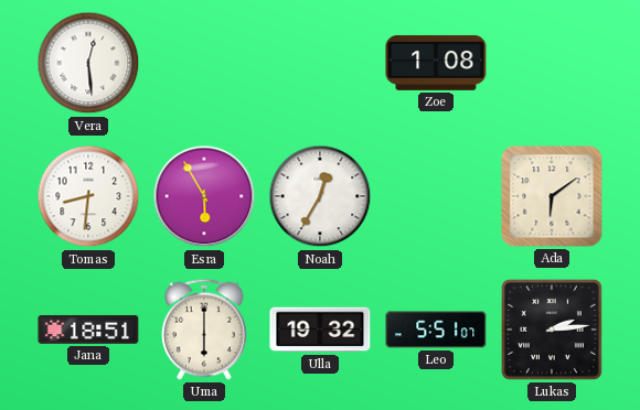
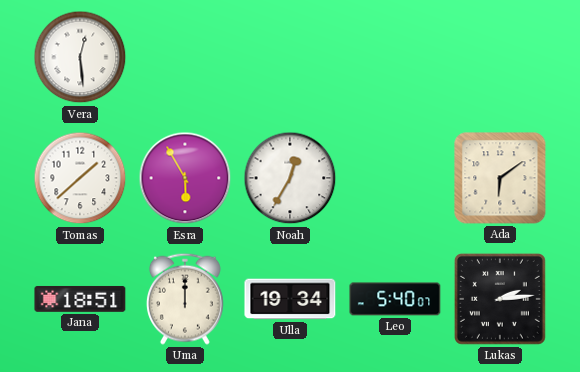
Zoe: 1:08 -> none (436, 63)
Tomas: 8:31 -> 1:38 (80, 178)
Uma: 6:00 -> 12:00 (185, 299)
Ulla: 19:32 -> 19:34 (290, 299)
Leo: 5:51 -> 5:40 (395, 299)
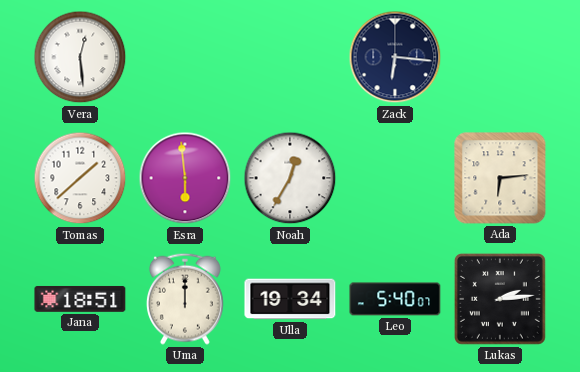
Zack: none -> 6:16 (395, 57)
Esra: 5:55 -> 5:59 (185, 178)
Ada: 6:09 -> 6:14 (500, 178)
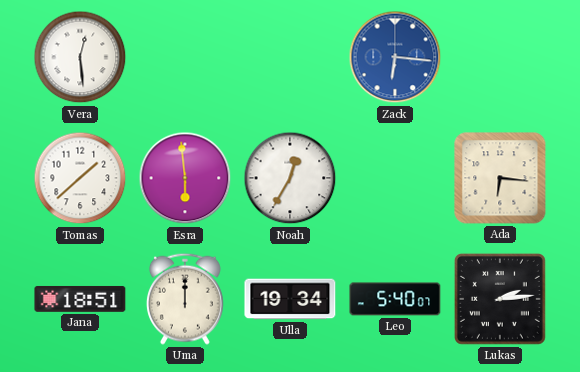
Zack dial: navy -> blue (395, 57)
Ada: 6:14 -> 6:16 (500, 178)
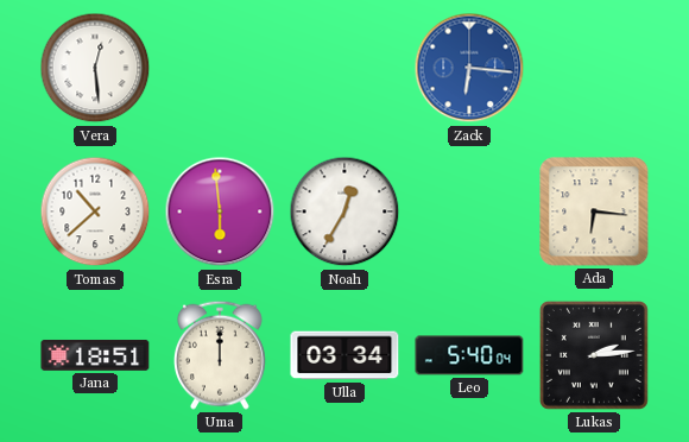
Tomas: 1:38 -> 10:38 (95, 211)
Ulla: 19:34 -> 03:34 (344, 355)
Leo: 5:40:07 -> 5:40:04 (469, 355)
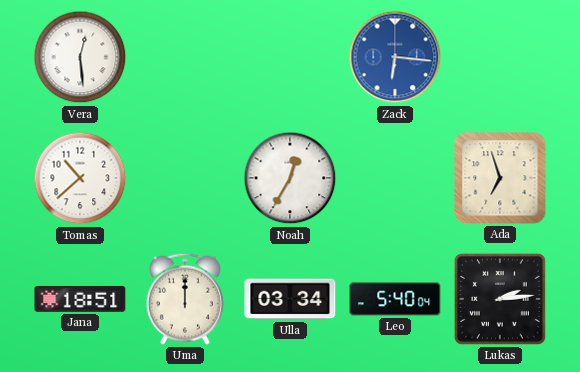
Esra: 5:59 -> none (220, 211)
Ada: 6:16 -> 6:57 (500, 178)
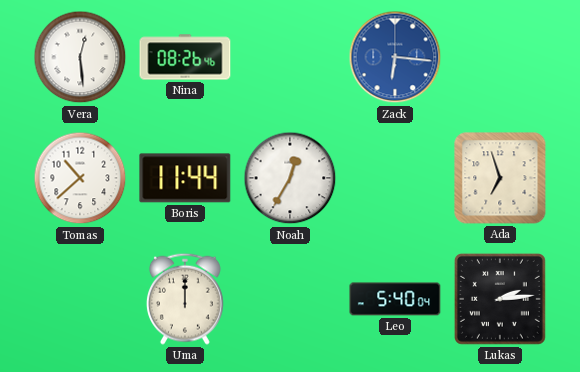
Nina: none -> 08:26 (185, 57)
Boris: none -> 11:44 (185, 178)
Jana: 18:51 -> none (80, 299)
Ulla: 03:34 -> none (290, 299)
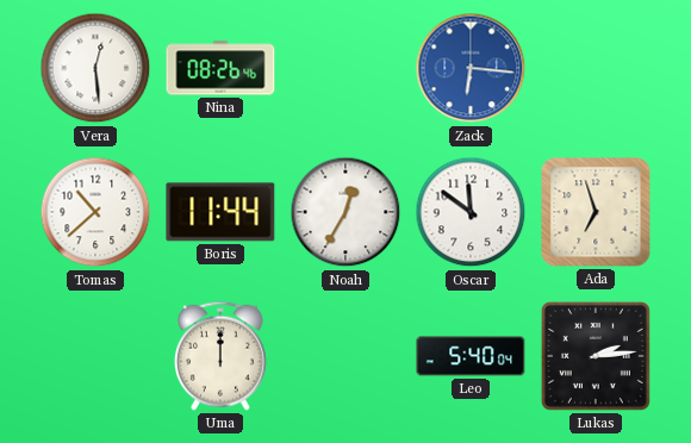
Oscar: none -> 11:51 (471, 212)
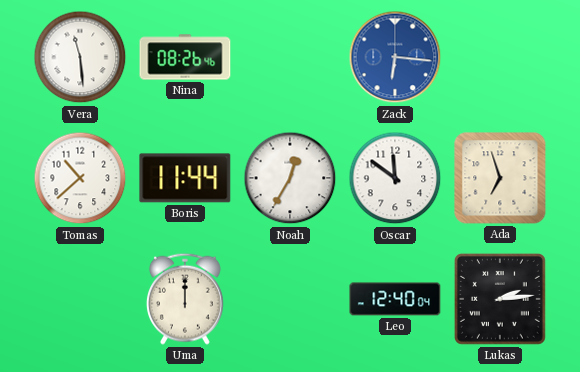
Vera: 12:29 -> 11:29 (80, 57)
Leo: 5:40 -> 12:40 (395, 299)
